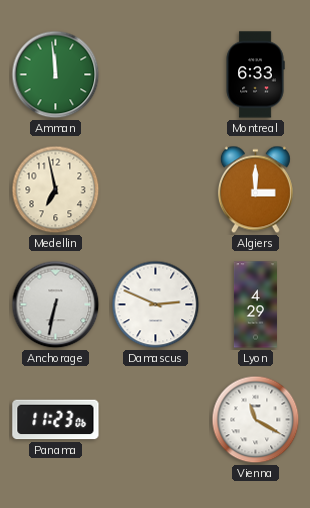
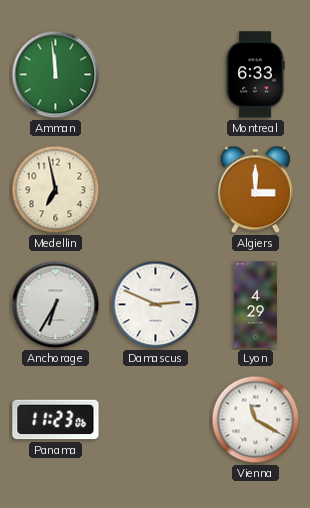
Anchorage: 6:32 -> 6:35 (56, 305)
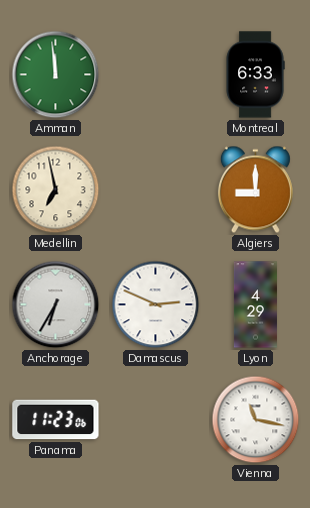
Algiers: 3:00 -> 9:00 (255, 190)
Vienna: 11:20 -> 11:17 (256, 420)
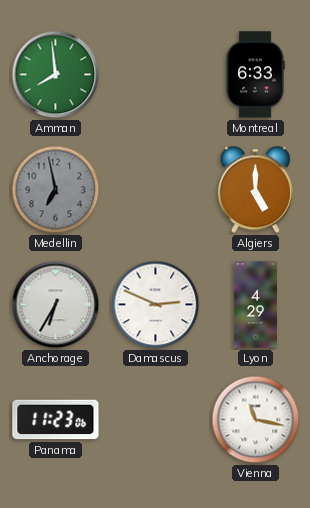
Amman: 11:59 -> 7:59 (56, 75)
Medellin dial: cream -> grey (56, 190)
Algiers: 9:00 -> 5:00 (255, 190)
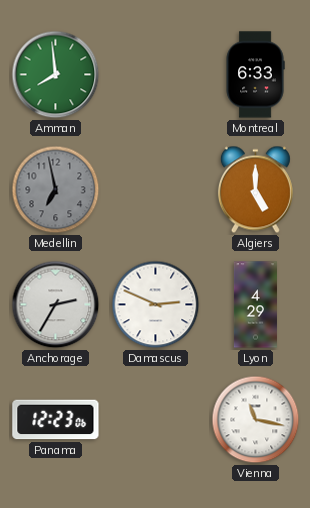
Anchorage: 6:35 -> 2:35 (56, 305)
Panama: 11:23 -> 12:23 (56, 420)
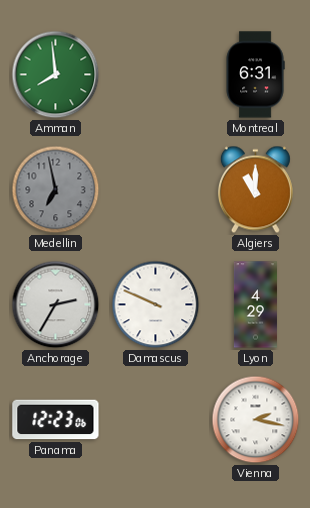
Montreal: 6:33 -> 6:31 (255, 75)
Algiers: 5:00 -> 11:00 (255, 190)
Damascus: 2:49 -> 9:49 (156, 305)
Vienna: 11:17 -> 2:17 (256, 420)
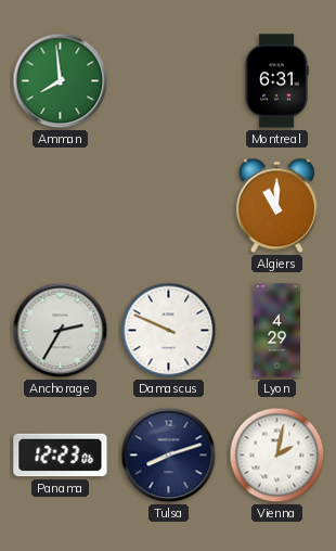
Medellin: 6:58 -> none (56, 190)
Tulsa: none -> 8:12 (169, 456)
Vienna: 2:17 -> 2:02 (277, 456)
